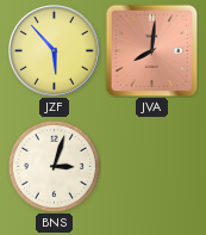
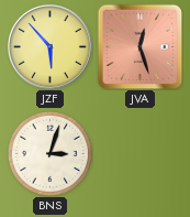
JVA: 8:01 -> 12:27 (139, 46)
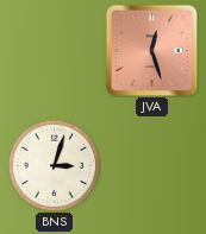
JZF: 5:53 -> none (51, 47)
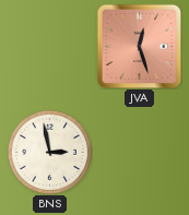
BNS: 3:03 -> 2:58 (49, 152)
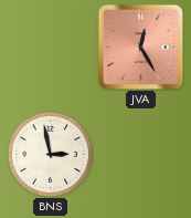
JVA: 12:27 -> 12:25 (140, 46)
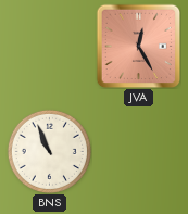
BNS: 2:58 -> 10:56 (49, 151)
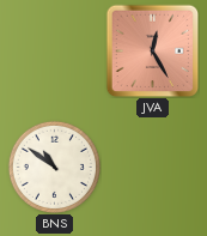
BNS: 10:56 -> 10:51 (54, 167)
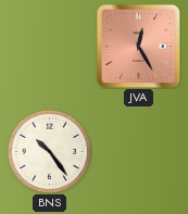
BNS: 10:51 -> 10:24 (49, 151)
